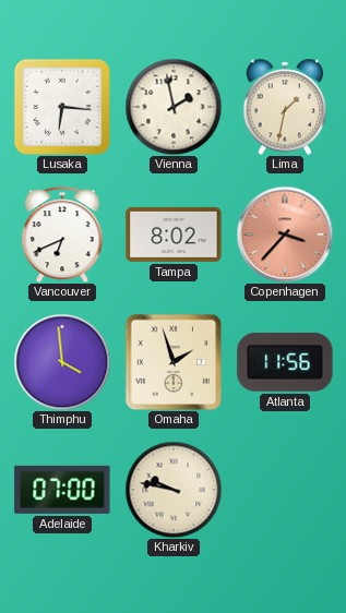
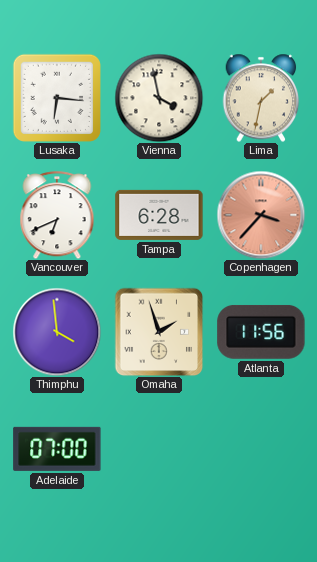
Vienna: 1:58 -> 3:58 (159, 98)
Tampa: 8:02 -> 6:28 (159, 215)
Kharkiv: 9:47 -> none (174, 490)
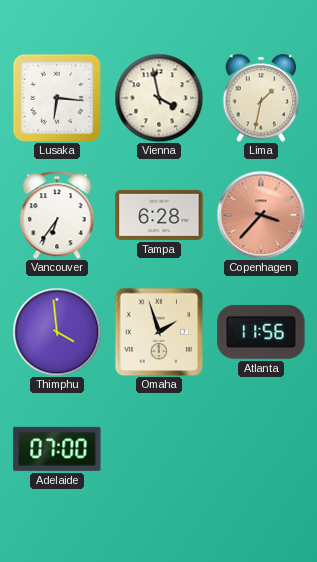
Vancouver: 6:41 -> 6:36 (57, 215)
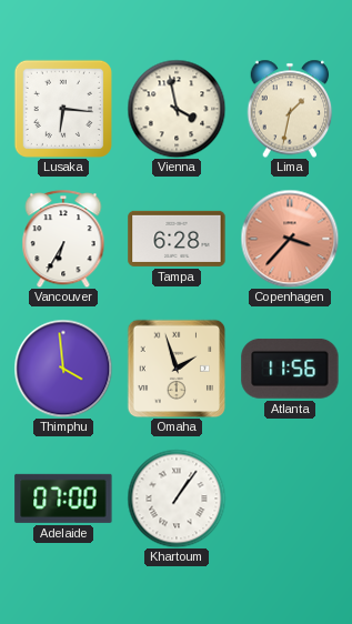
Vancouver: 6:36 -> 6:35 (63, 239)
Khartoum: none -> 1:06 (177, 499)
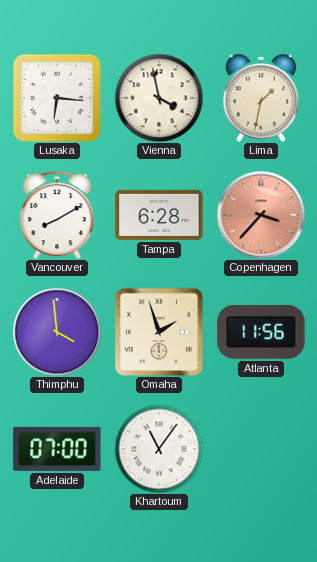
Vancouver: 6:35 -> 8:10 (57, 215)
Khartoum: 1:06 -> 11:06 (159, 449)
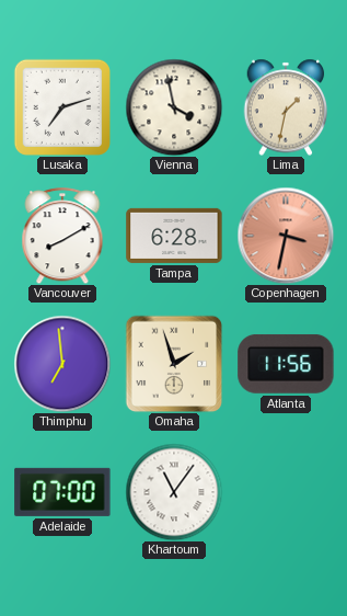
Lusaka: 6:16 -> 7:12 (62, 107)
Copenhagen: 3:37 -> 3:32 (286, 236)
Thimphu: 3:59 -> 6:59 (62, 364)
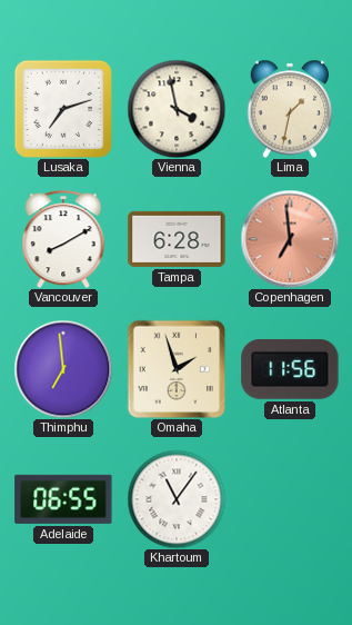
Copenhagen: 3:32 -> 6:59 (290, 239)
Adelaide: 07:00 -> 06:55 (63, 499)
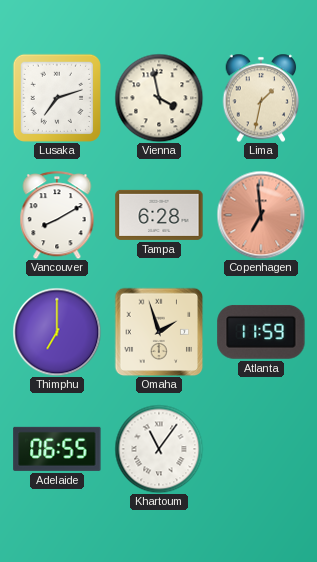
Thimphu: 6:59 -> 7:00 (57, 332)
Atlanta: 11:56 -> 11:59 (261, 332)
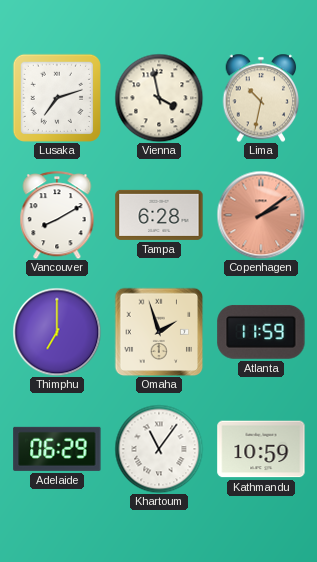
Lima: 1:32 -> 10:32 (261, 98)
Copenhagen: 6:59 -> 2:09 (261, 215)
Adelaide: 06:55 -> 06:29 (57, 449)
Kathmandu: none -> 10:59 (261, 449)
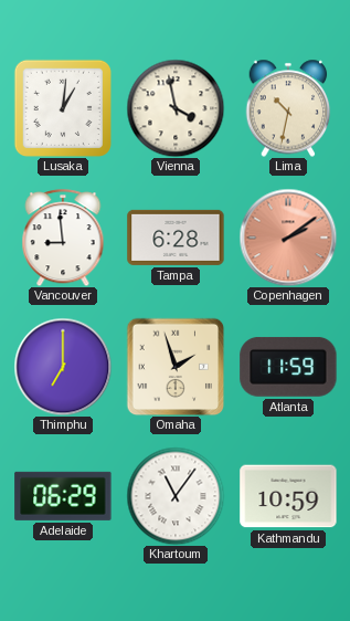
Lusaka: 7:12 -> 1:01 (63, 108)
Vancouver: 8:10 -> 8:59 (63, 238)
